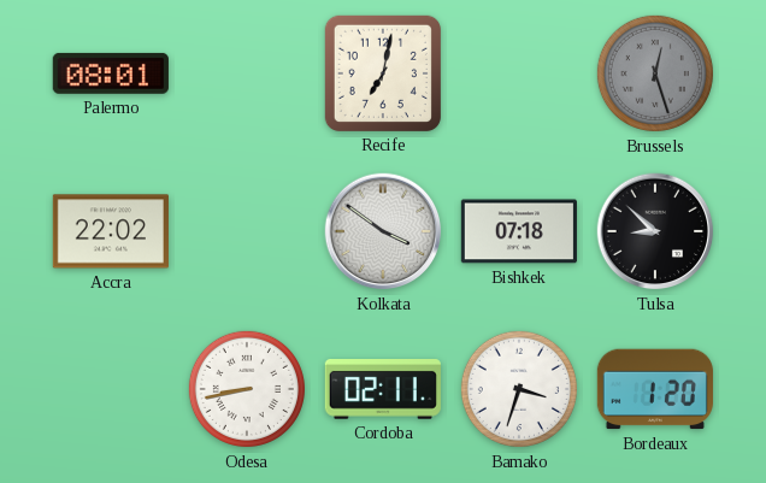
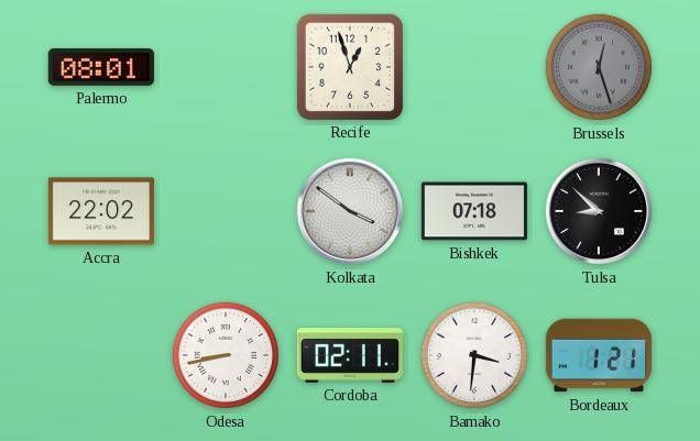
Recife: 7:02 -> 12:57 (350, 67)
Bamako: 3:33 -> 3:31 (474, 355)
Bordeaux: 1:20 -> 1:21 (599, 355)
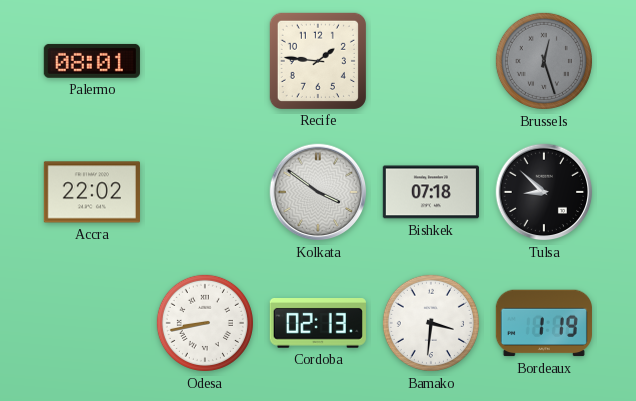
Recife: 12:57 -> 1:46 (318, 61)
Cordoba: 02:11 -> 02:13 (318, 324)
Bordeaux: 1:21 -> 1:19 (544, 323)
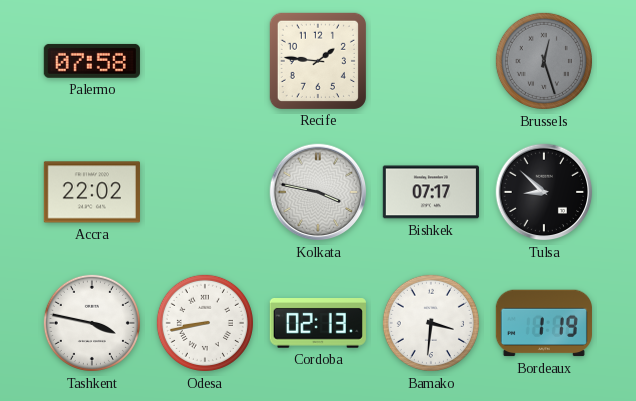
Palermo: 08:01 -> 07:58 (92, 61)
Kolkata: 3:51 -> 3:47 (318, 192)
Bishkek: 07:18 -> 07:17 (431, 192)
Tashkent: none -> 3:47 (92, 323)
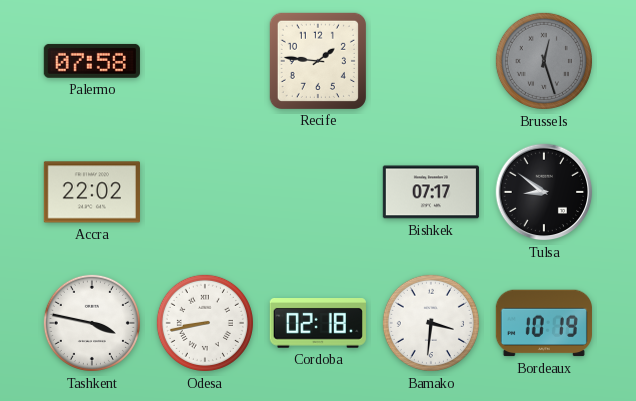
Kolkata: 3:47 -> none (318, 192)
Tulsa: 8:52 -> 8:51 (544, 192)
Cordoba: 02:13 -> 02:18 (318, 324)
Bordeaux: 1:19 -> 10:19 (544, 323)
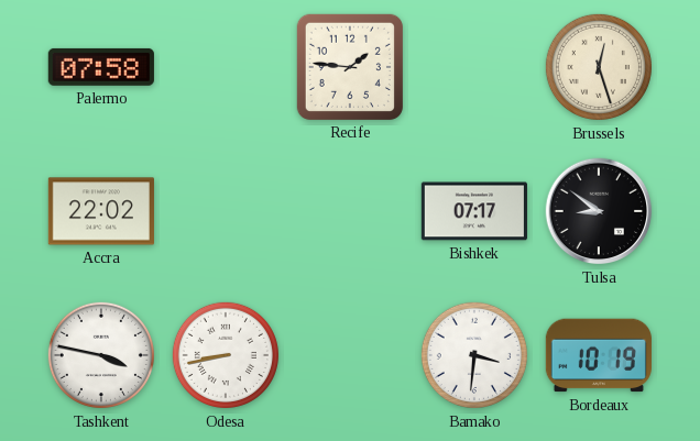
Brussels dial: grey -> cream (599, 67)
Cordoba: 02:18 -> none (318, 324)
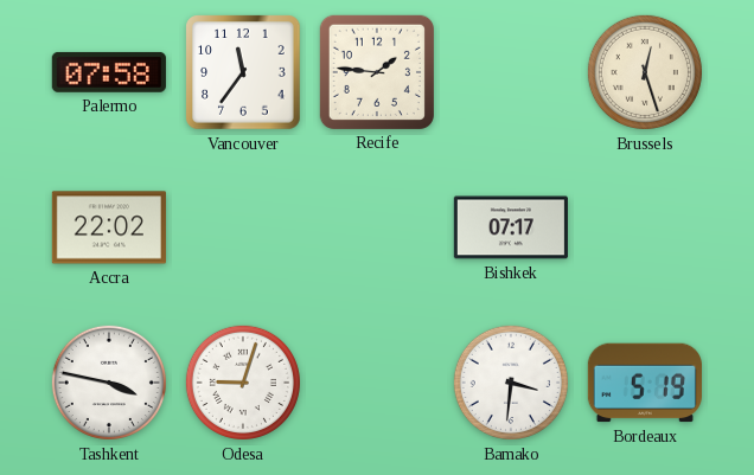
Vancouver: none -> 11:36 (243, 72)
Tulsa: 8:51 -> none (599, 211)
Odesa: 8:43 -> 9:03 (243, 383)
Bordeaux: 10:19 -> 5:19 (645, 383)
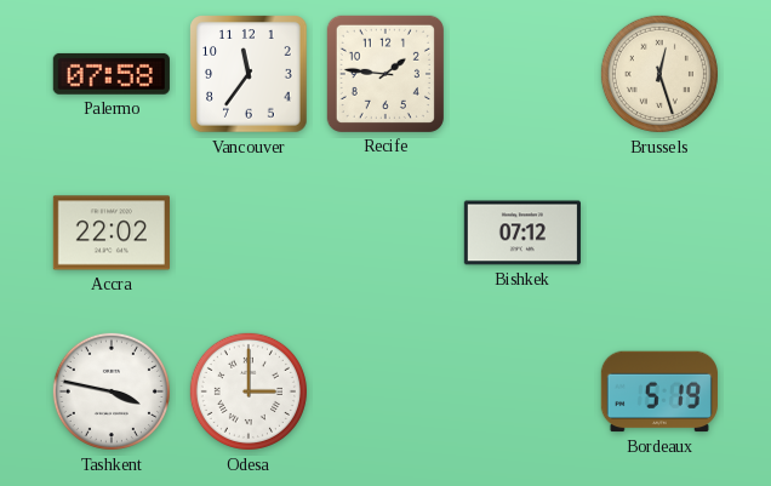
Bishkek: 07:17 -> 07:12 (522, 233)
Odesa: 9:03 -> 3:00 (249, 391)
Bamako: 3:31 -> none (511, 383)
